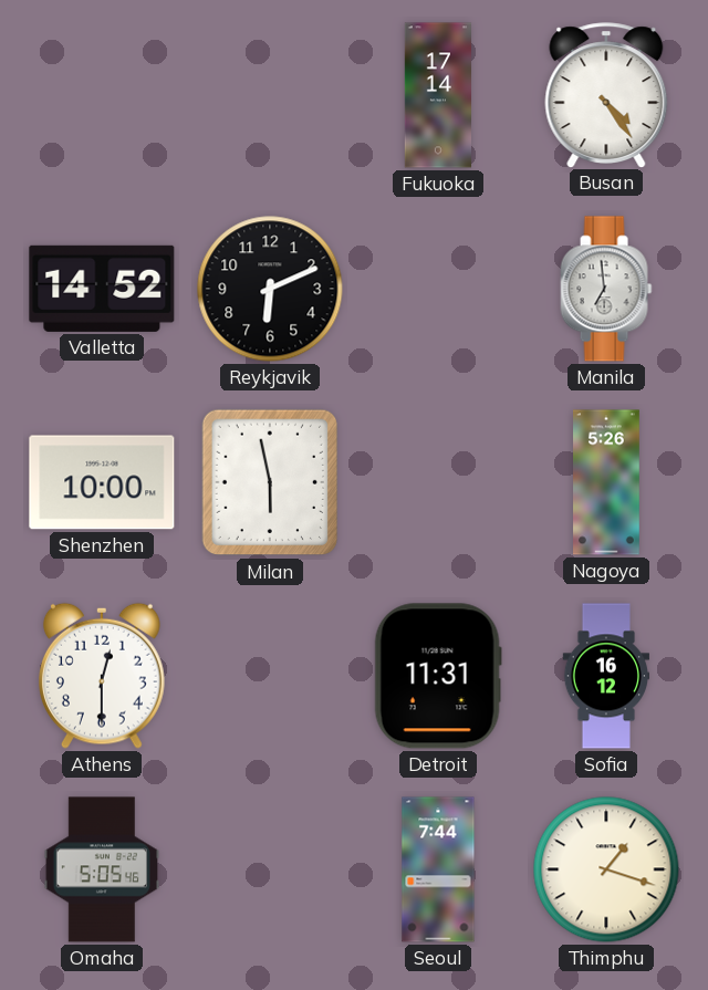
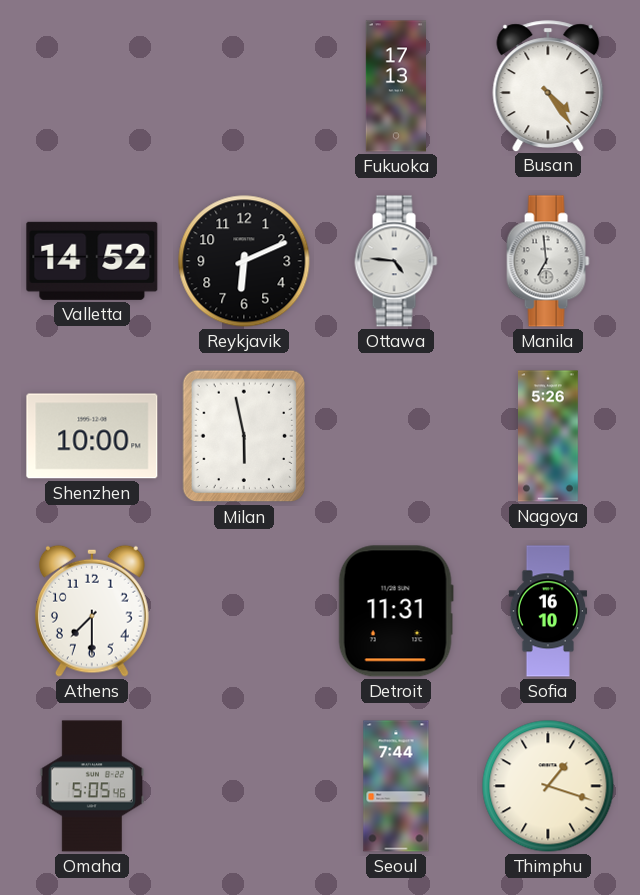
Fukuoka: 17:14 -> 17:13 (395, 86)
Ottawa: none -> 4:46 (396, 261)
Athens: 12:30 -> 7:30 (93, 611)
Sofia: 16:12 -> 16:10 (547, 611)
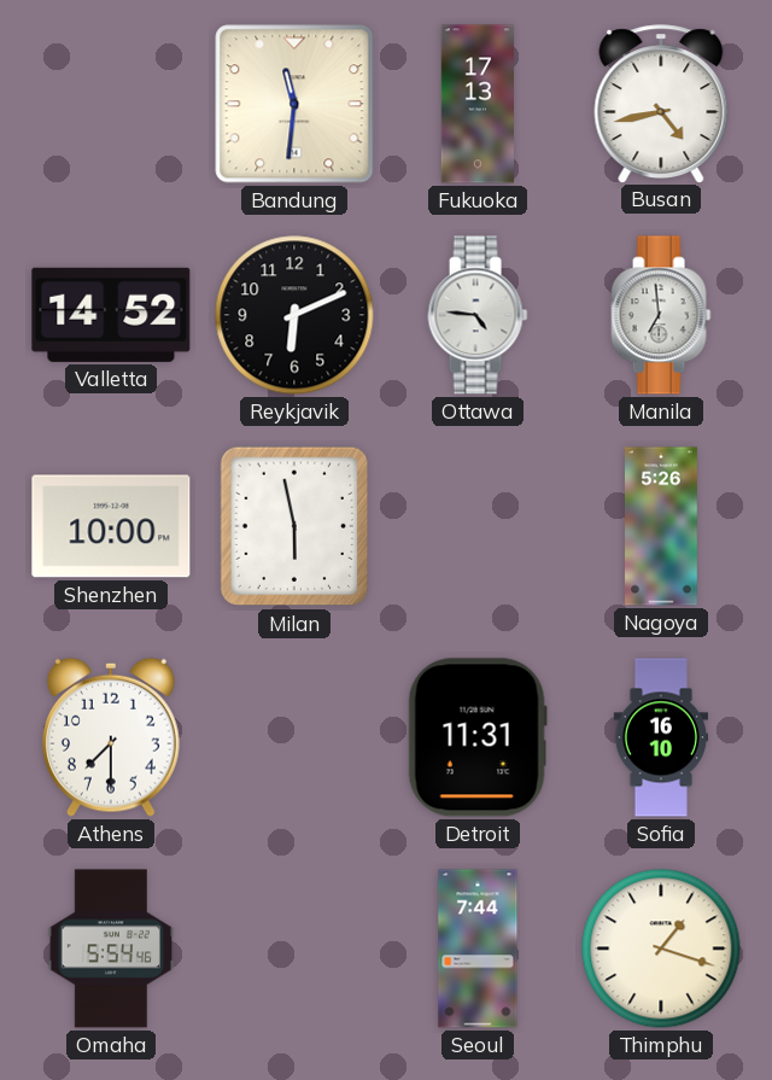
Bandung: none -> 11:31 (294, 104)
Busan: 4:24 -> 4:43 (661, 104)
Omaha: 5:05 -> 5:54 (110, 948)
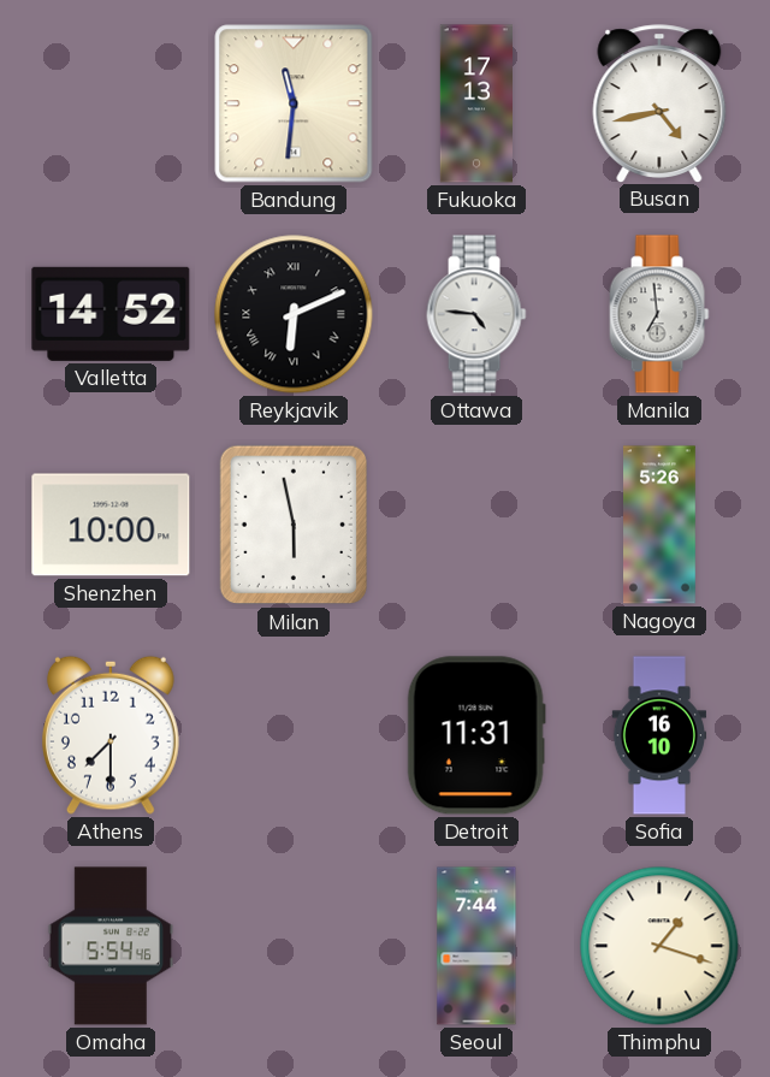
Reykjavik numerals: Arabic -> Roman (294, 314)
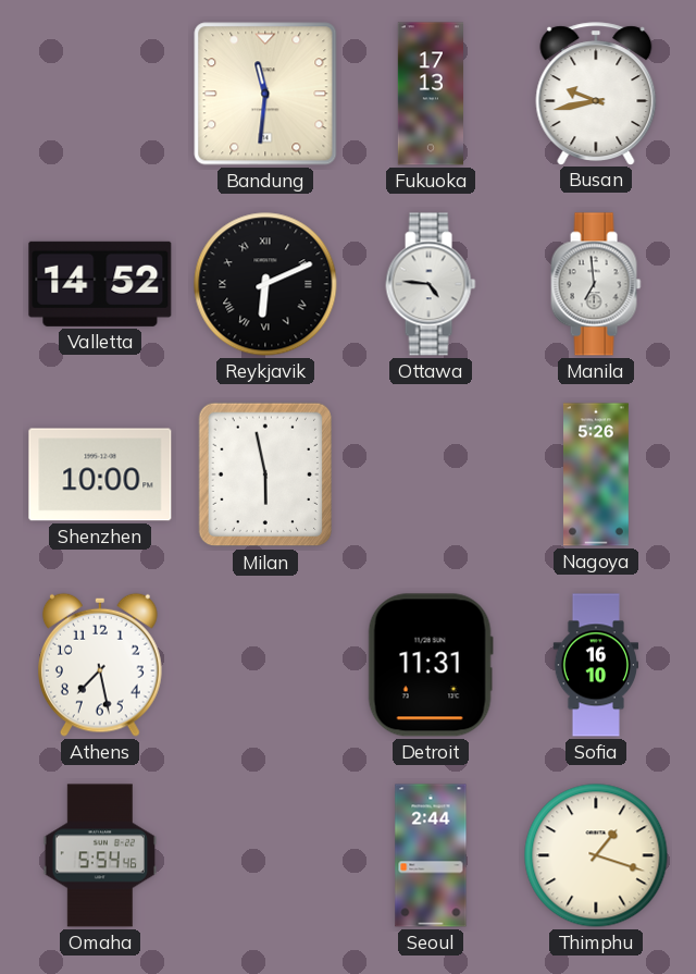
Busan: 4:43 -> 9:43 (596, 94)
Athens: 7:30 -> 7:28 (101, 665)
Seoul: 7:44 -> 2:44 (431, 855)
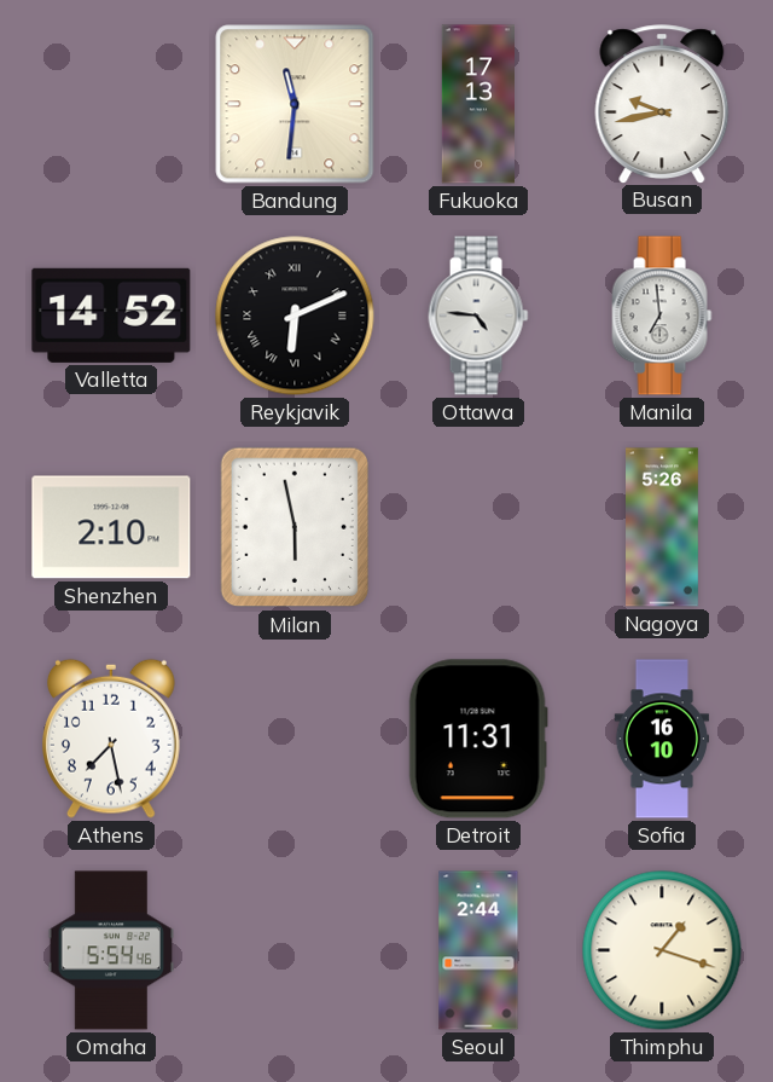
Shenzhen: 10:00 -> 2:10 (111, 527)
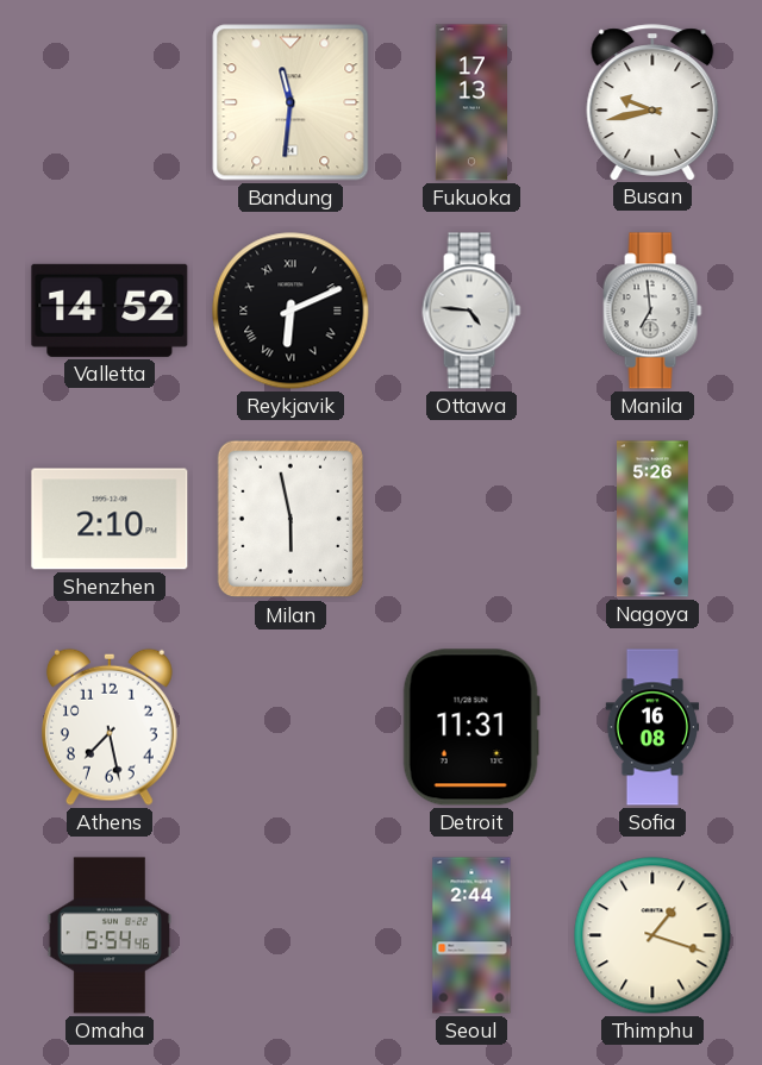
Sofia: 16:10 -> 16:08 (651, 727)
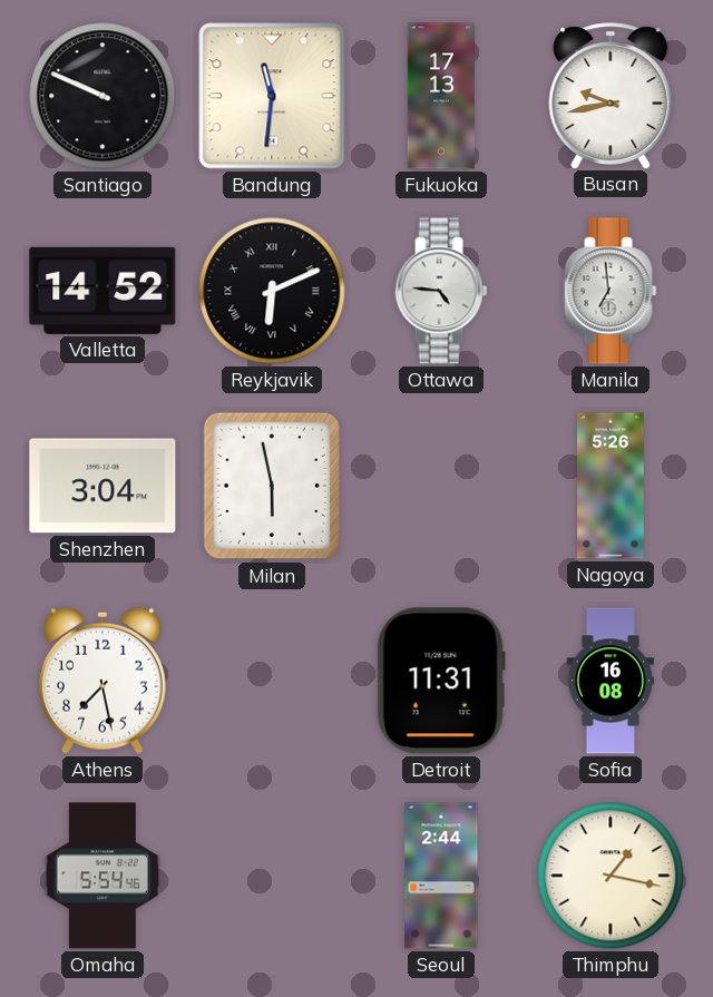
Santiago: none -> 9:49 (102, 96)
Shenzhen: 2:10 -> 3:04 (102, 486)
Thimphu: 1:18 -> 1:17 (611, 876)
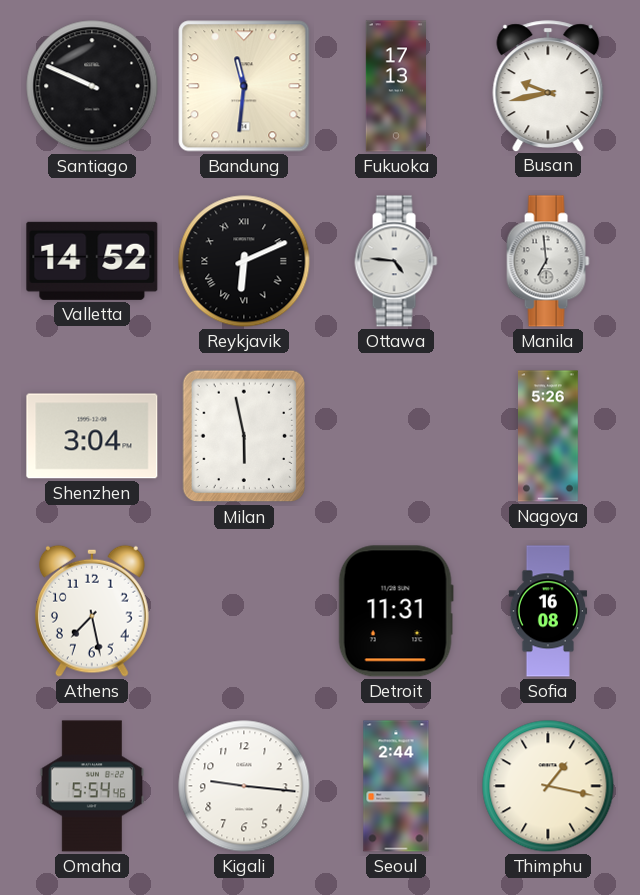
Kigali: none -> 9:16 (244, 786)
